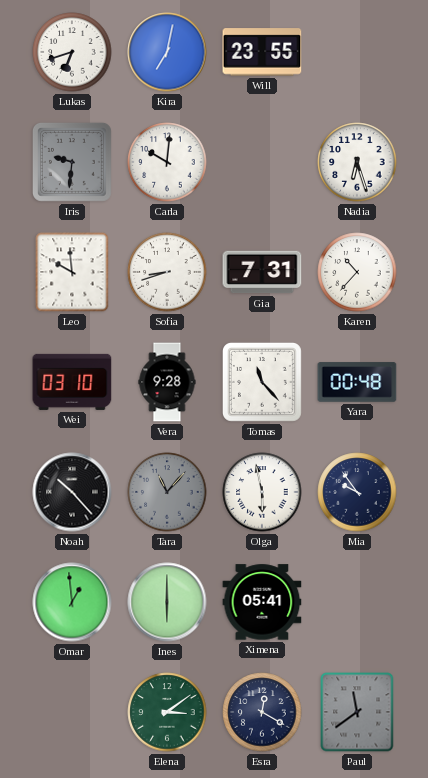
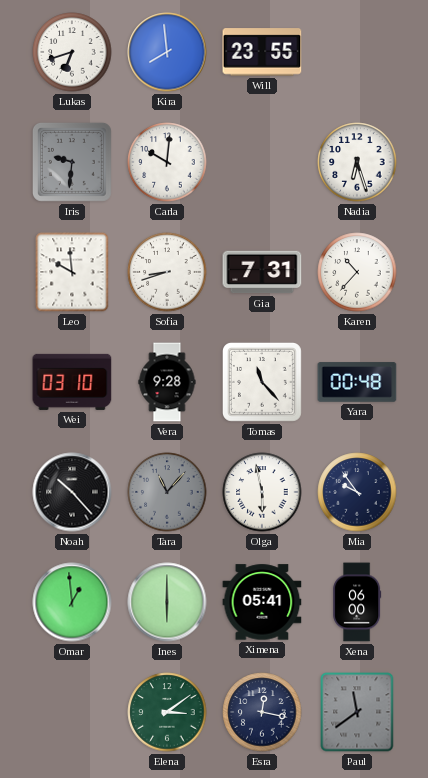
Kira: 7:02 -> 7:59 (167, 52)
Xena: none -> 06:00 (357, 602)
Esra: 12:20 -> 12:17 (262, 712)
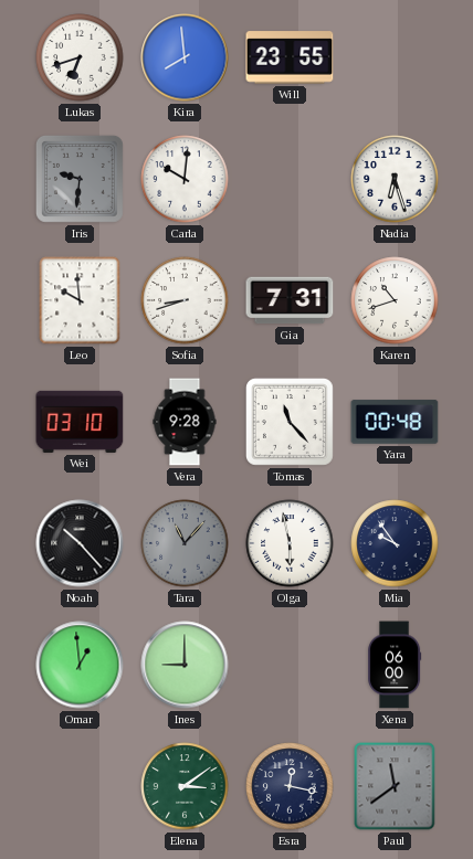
Karen: 10:37 -> 10:42 (395, 300)
Ines: 6:00 -> 9:00 (185, 665)
Ximena: 05:41 -> none (262, 602)
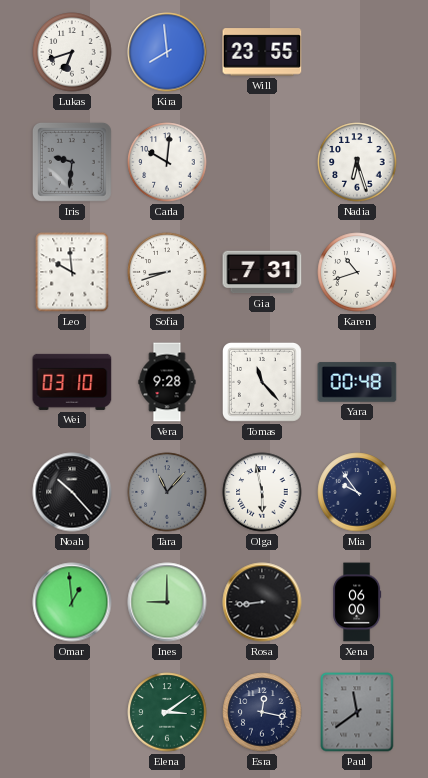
Rosa: none -> 8:44 (262, 602)
